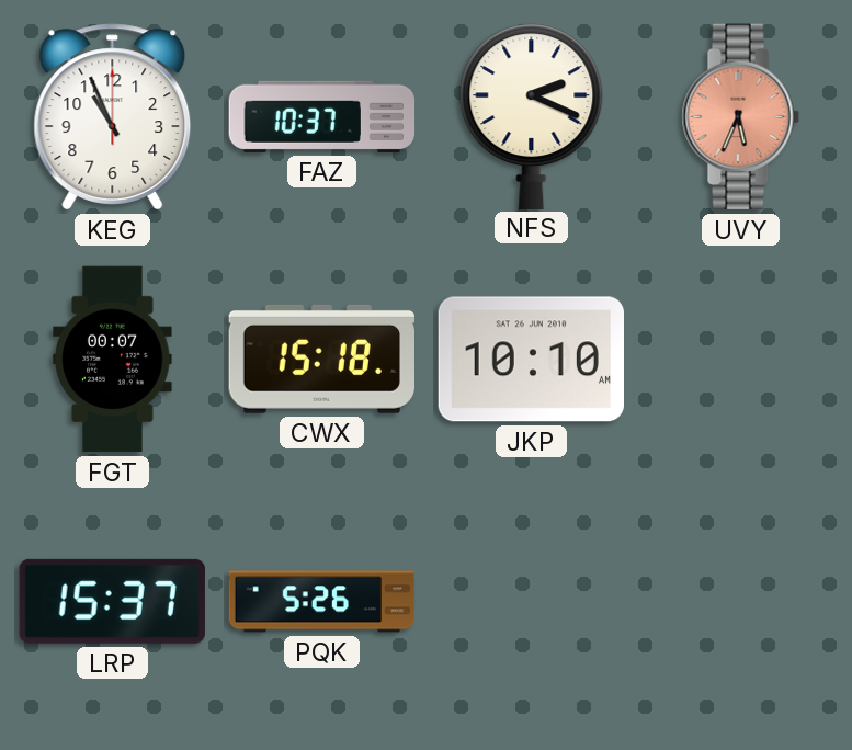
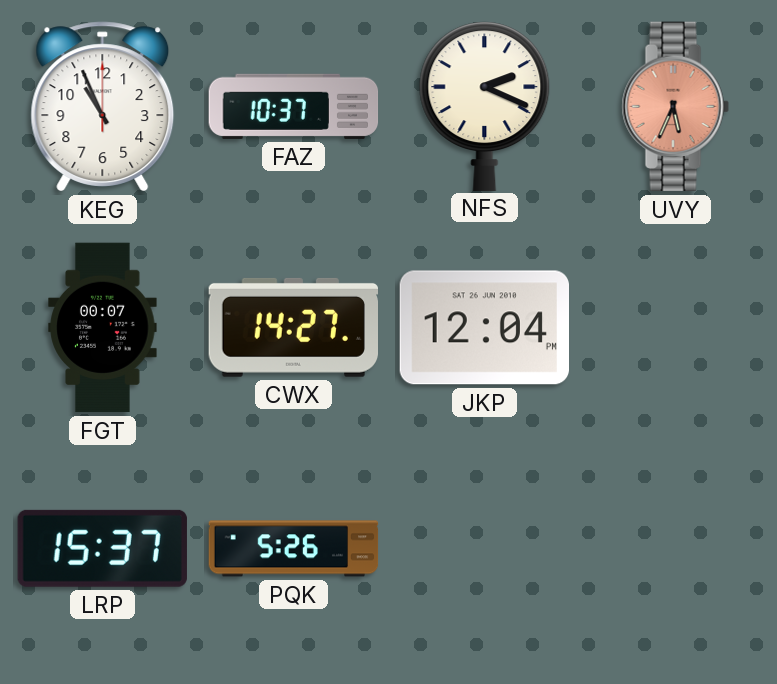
CWX: 15:18 -> 14:27 (293, 327)
JKP: 10:10 -> 12:04 (484, 328)
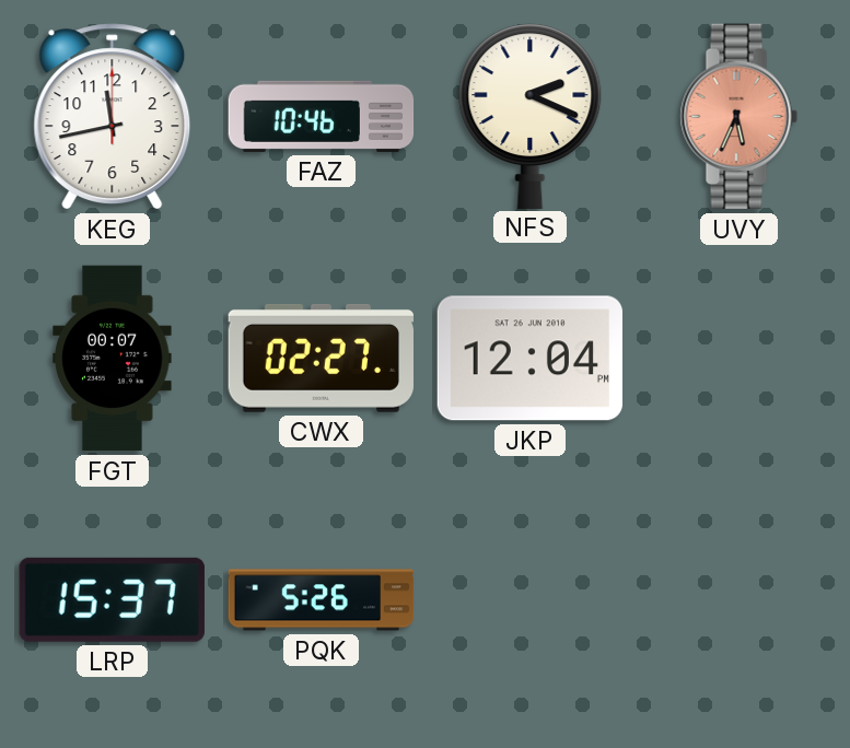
KEG: 10:56 -> 11:43 (113, 117)
FAZ: 10:37 -> 10:46 (322, 116)
CWX: 14:27 -> 02:27 (321, 358)
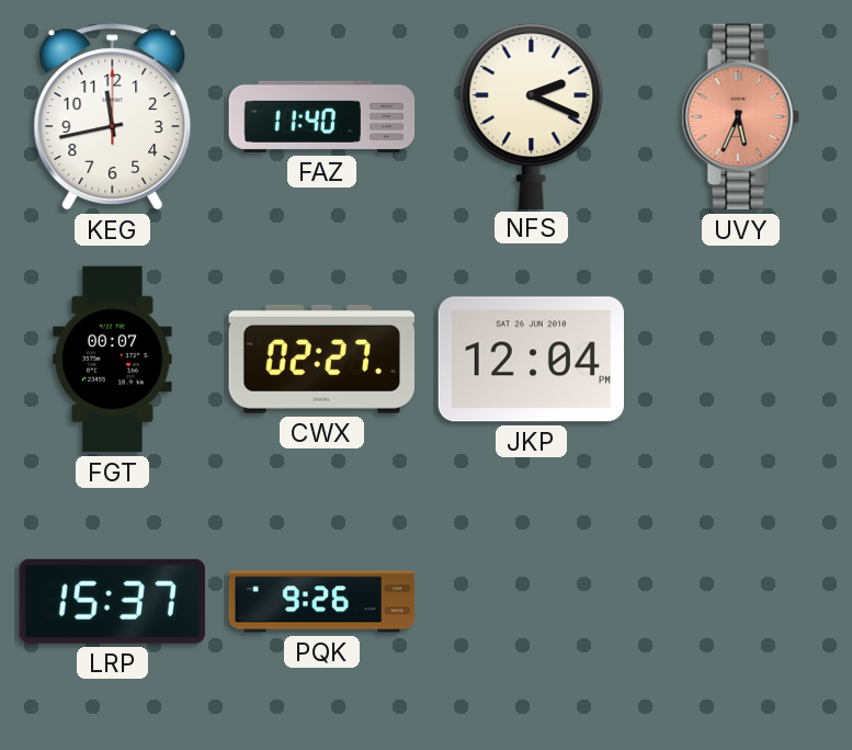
FAZ: 10:46 -> 11:40 (322, 116)
PQK: 5:26 -> 9:26 (322, 602)
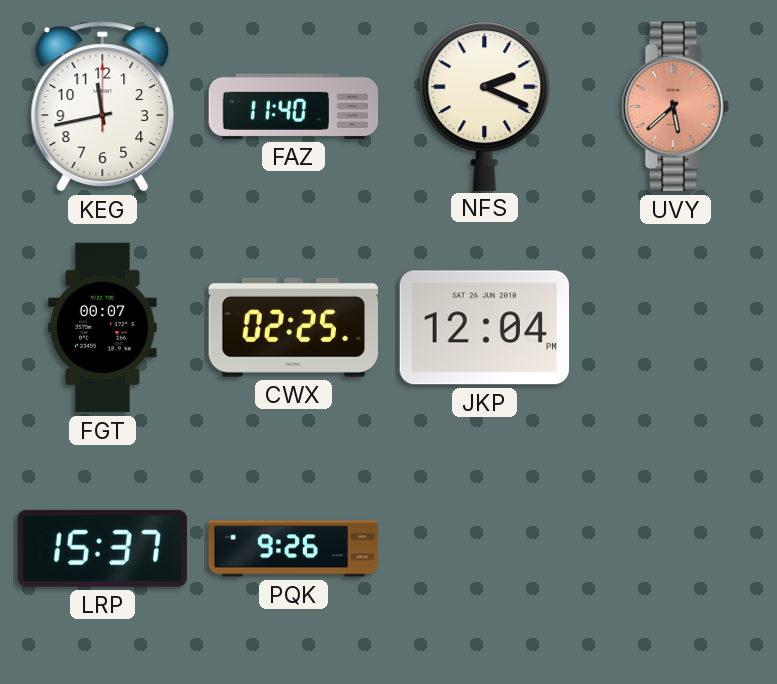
UVY: 5:34 -> 5:38 (675, 107)
CWX: 02:27 -> 02:25 (293, 327)
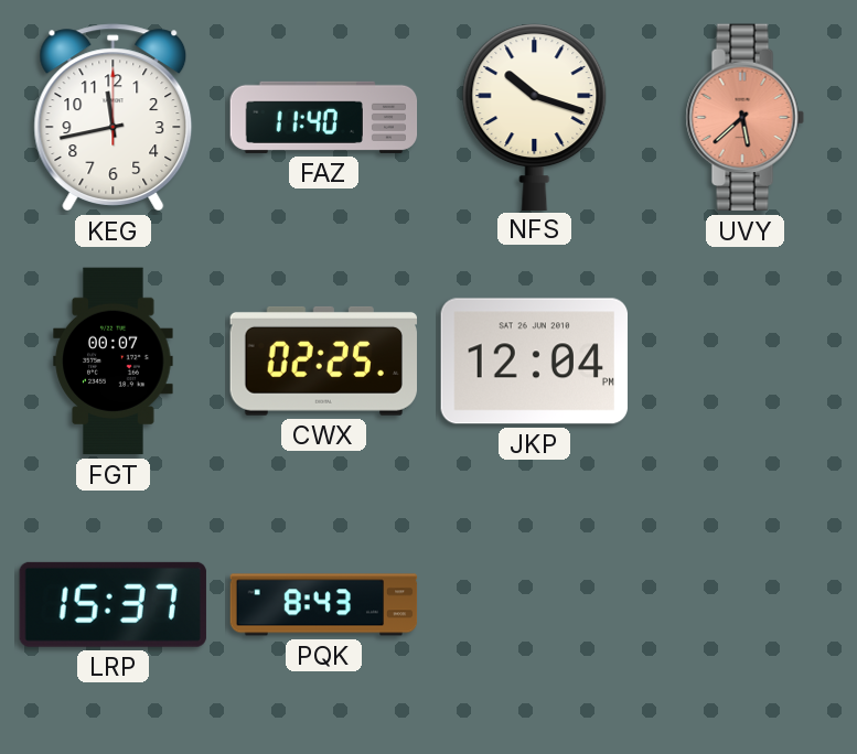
NFS: 2:19 -> 10:18 (535, 117)
PQK: 9:26 -> 8:43 (324, 605)
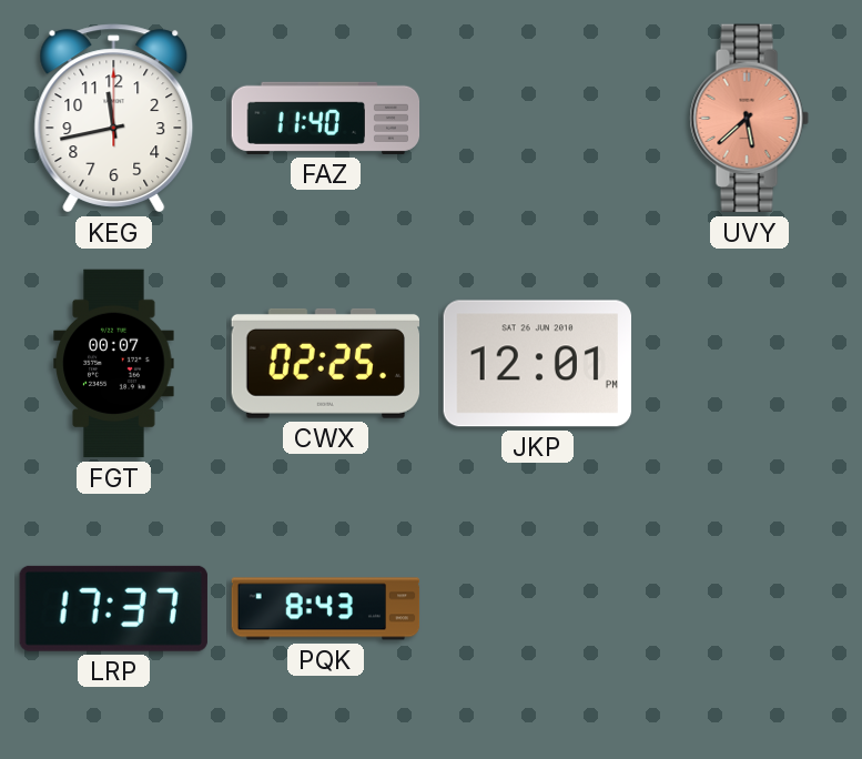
NFS: 10:18 -> none (535, 117)
JKP: 12:04 -> 12:01 (537, 364)
LRP: 15:37 -> 17:37 (113, 608)
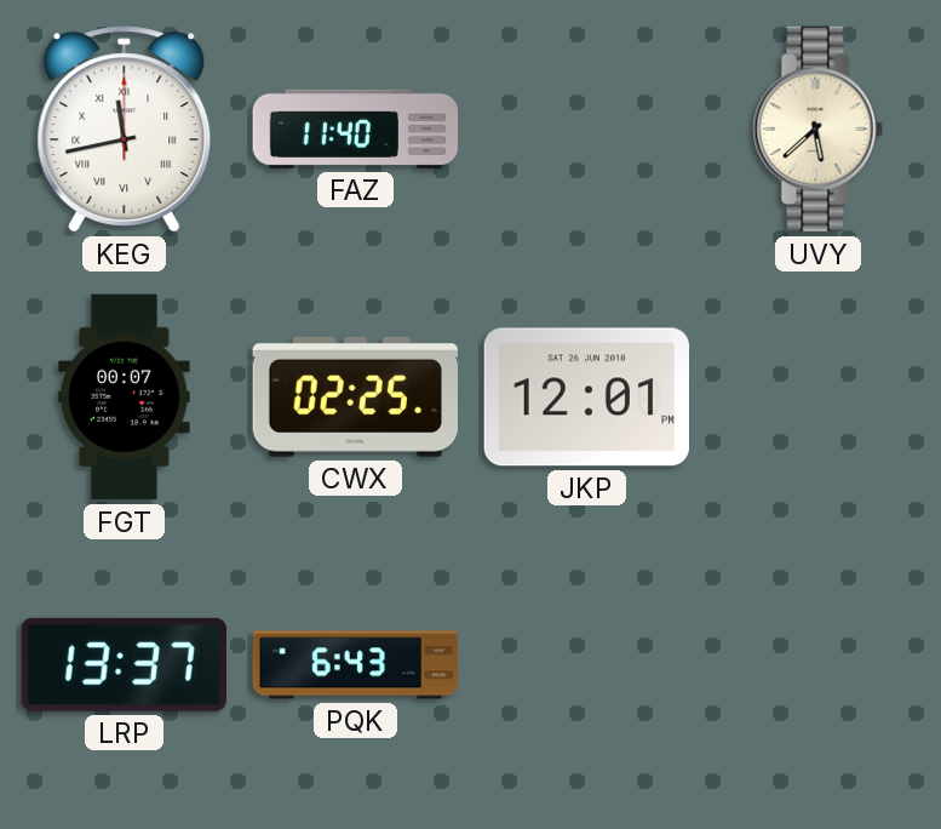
KEG numerals: Arabic -> Roman (125, 130)
UVY dial: salmon -> cream (817, 130)
LRP: 17:37 -> 13:37 (124, 664)
PQK: 8:43 -> 6:43 (356, 665)
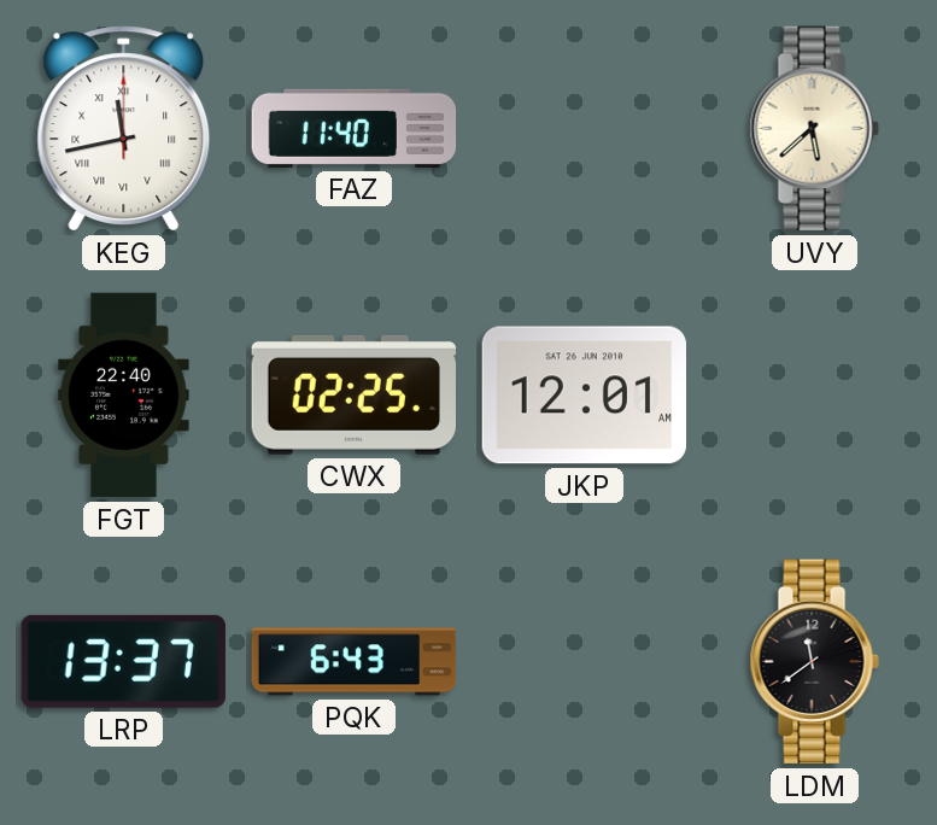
FGT: 00:07 -> 22:40 (124, 396)
JKP: 12:01 PM -> 12:01 AM (584, 396)
LDM: none -> 11:39 (814, 662)
